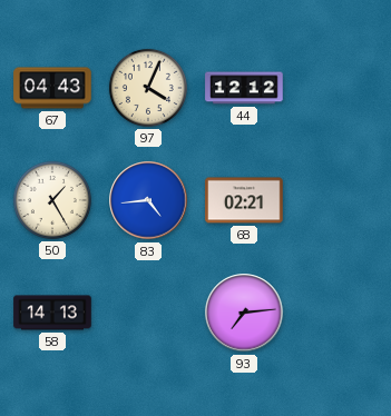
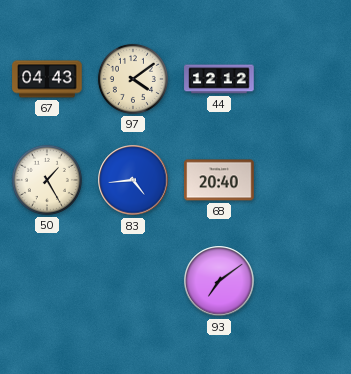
97: 4:04 -> 4:09 (133, 79)
68: 02:21 -> 20:40 (219, 180)
58: 14:13 -> none (52, 313)
93: 7:14 -> 7:09 (219, 281)
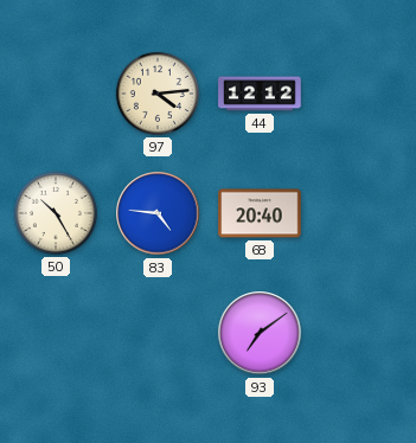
67: 04:43 -> none (47, 79)
97: 4:09 -> 4:14 (158, 94)
50: 1:25 -> 10:25 (56, 213)
83: 4:44 -> 4:46 (158, 213)
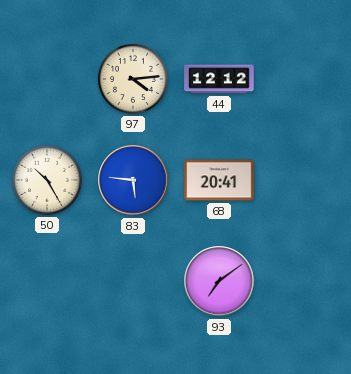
83: 4:46 -> 5:46 (133, 180)
68: 20:40 -> 20:41 (219, 180)
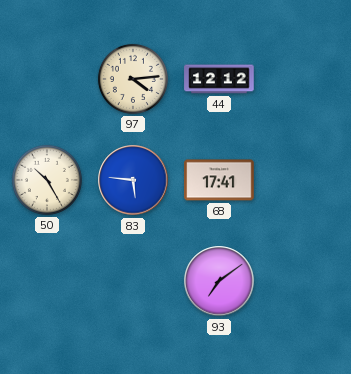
68: 20:41 -> 17:41 (219, 180)
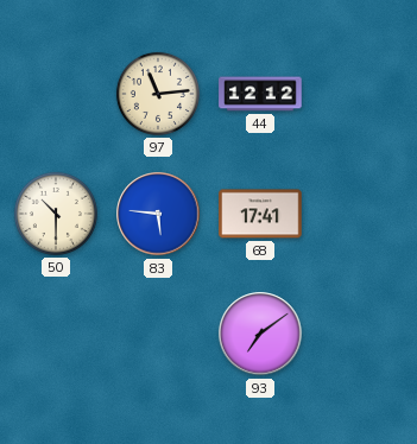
97: 4:14 -> 11:14 (158, 94)
50: 10:25 -> 10:30 (56, 214)
